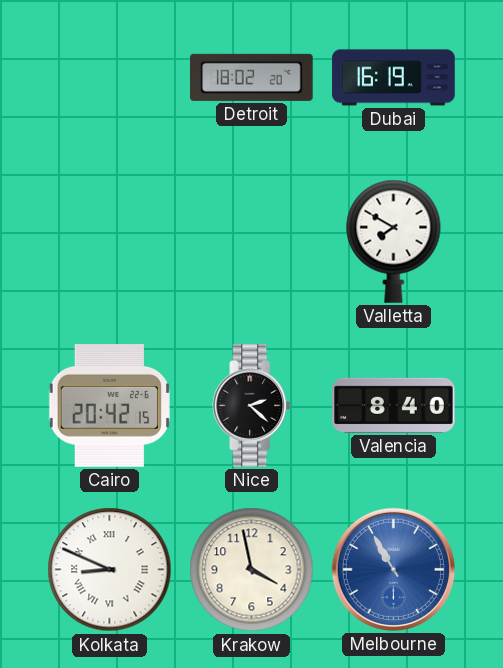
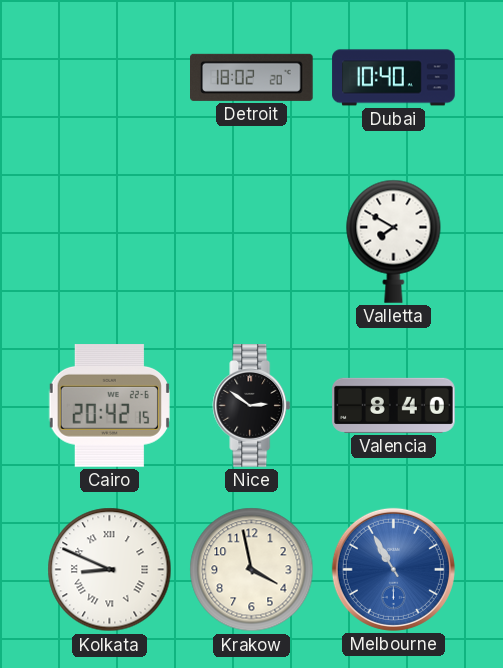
Dubai: 16:19 -> 10:40 (394, 78)
Nice: 2:22 -> 2:51 (252, 406)
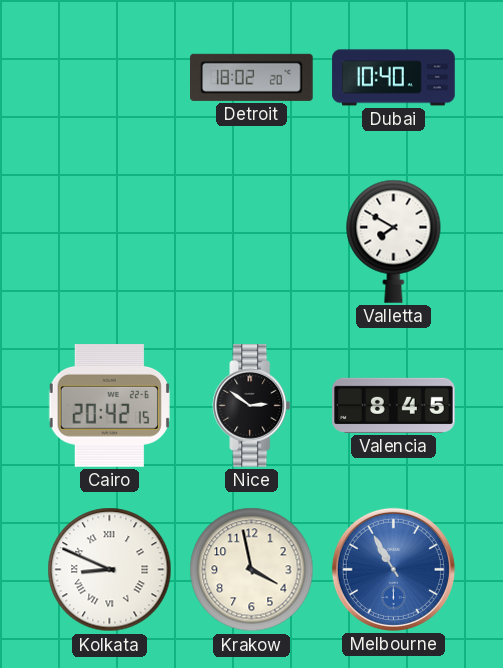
Valencia: 8:40 -> 8:45 (394, 405)
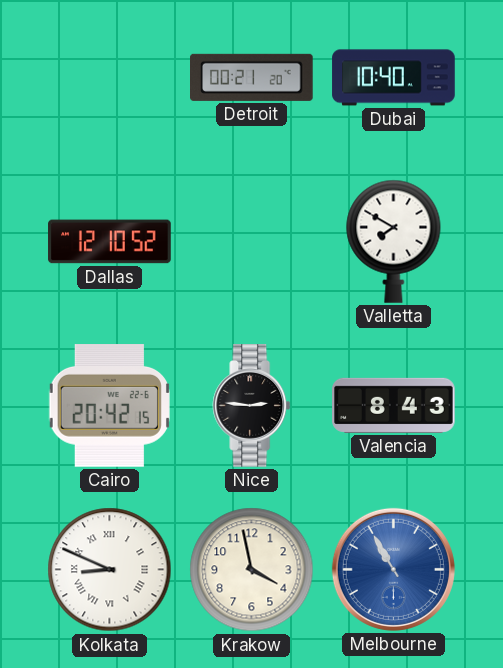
Detroit: 18:02 -> 00:21 (252, 77)
Dallas: none -> 12:10 (110, 242)
Nice: 2:51 -> 2:46 (252, 406)
Valencia: 8:45 -> 8:43 (394, 405)
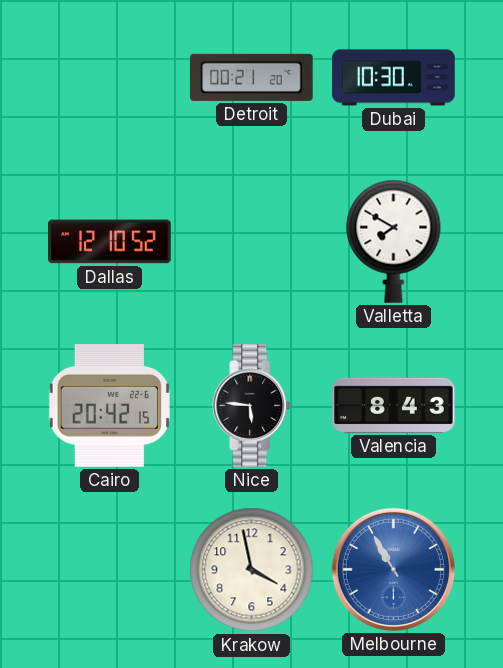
Dubai: 10:40 -> 10:30 (394, 78)
Nice: 2:46 -> 5:46 (252, 406)
Kolkata: 8:49 -> none (110, 570)
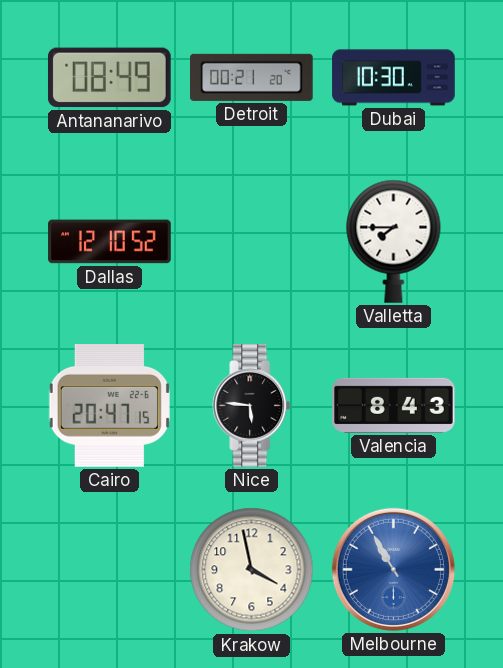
Antananarivo: none -> 08:49 (110, 78)
Valletta: 7:50 -> 7:45 (394, 241)
Cairo: 20:42 -> 20:47 (109, 406)
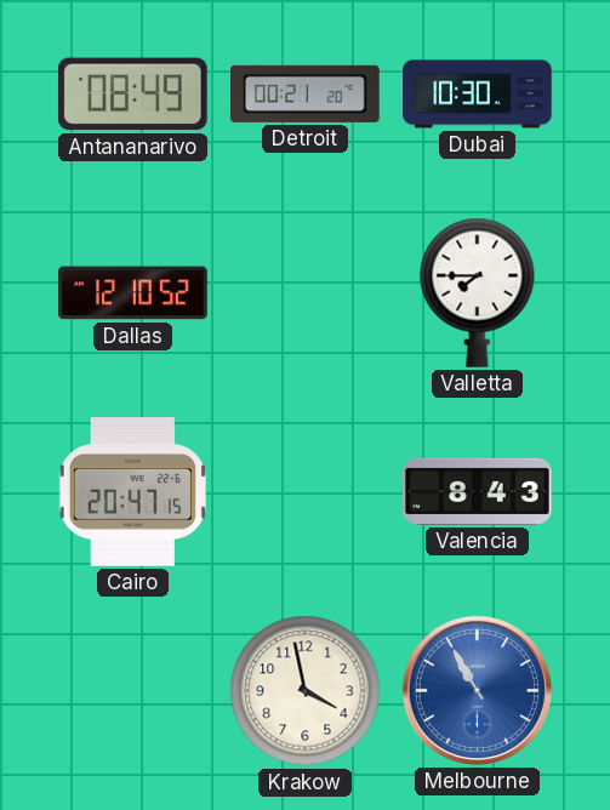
Nice: 5:46 -> none (252, 406)
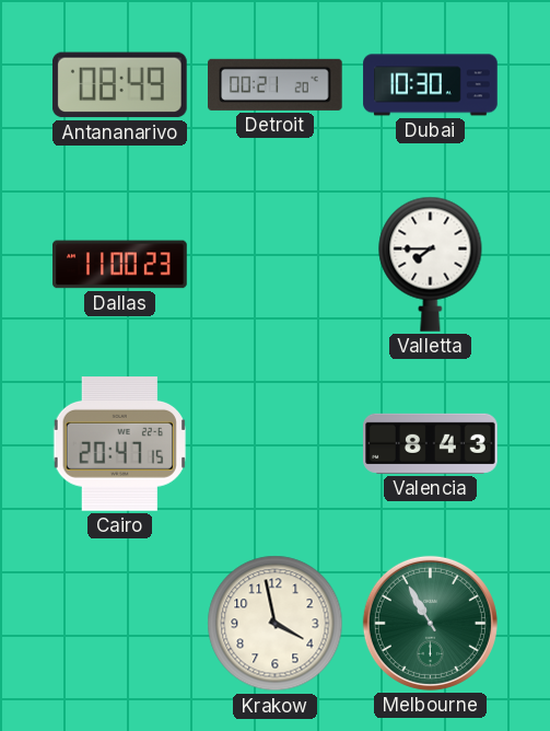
Dallas: 12:10 -> 11:00 (120, 265)
Melbourne dial: blue -> green (430, 623)
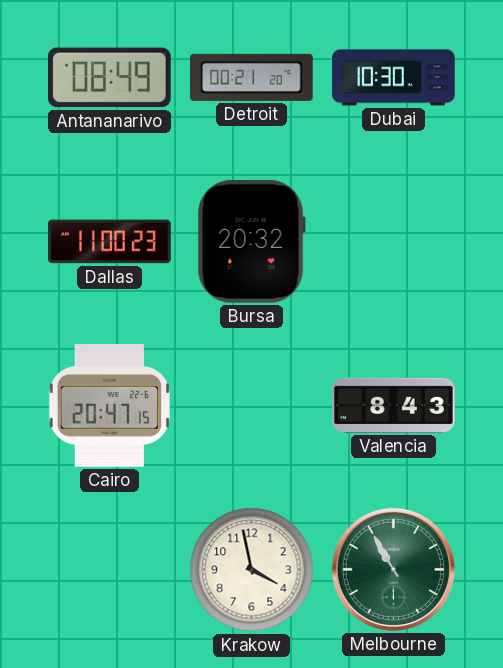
Bursa: none -> 20:32 (251, 241)
Valletta: 7:45 -> none (431, 264)
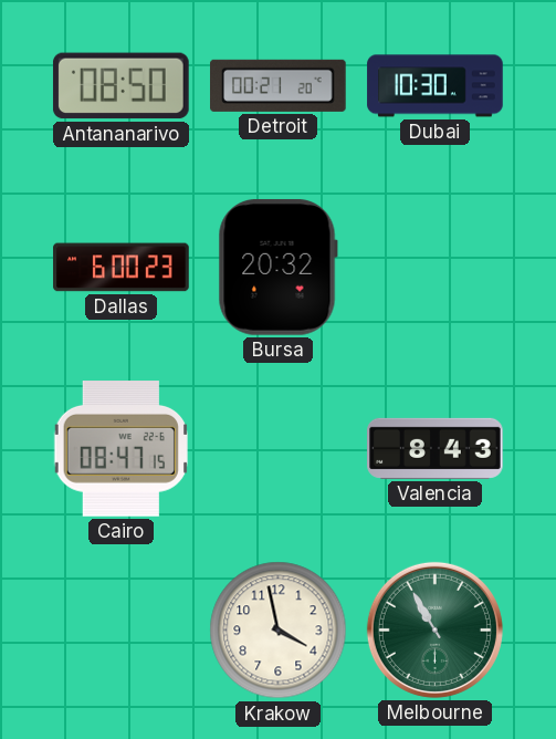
Antananarivo: 08:49 -> 08:50 (122, 86)
Dallas: 11:00 -> 6:00 (122, 268)
Cairo: 20:47 -> 08:47 (120, 449)
